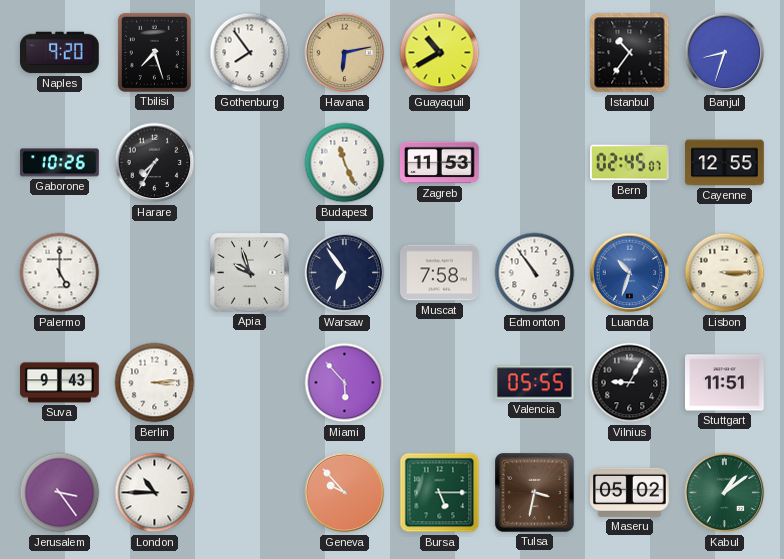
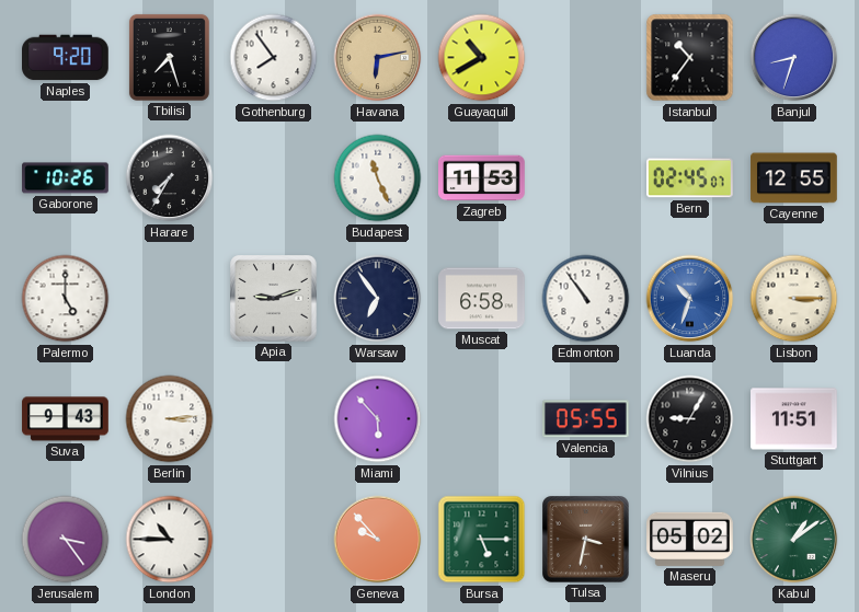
Apia: 9:57 -> 9:12 (274, 299)
Muscat: 7:58 -> 6:58 (482, 299)
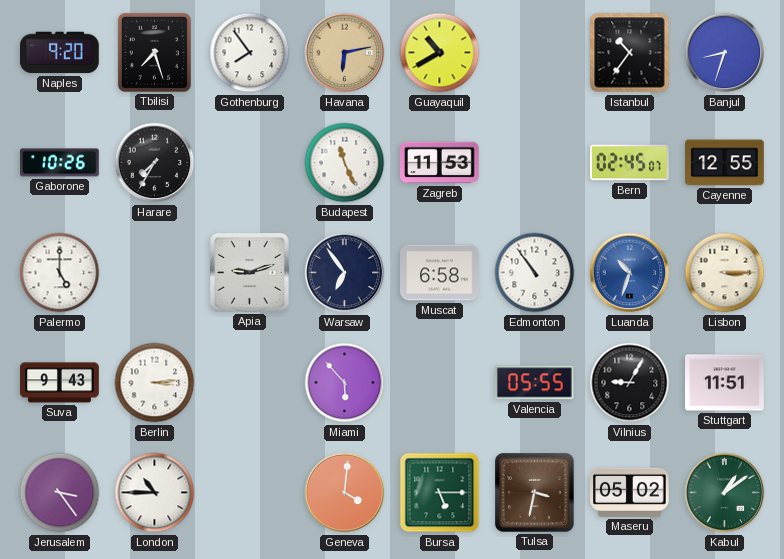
Geneva: 9:53 -> 4:01 (345, 493)
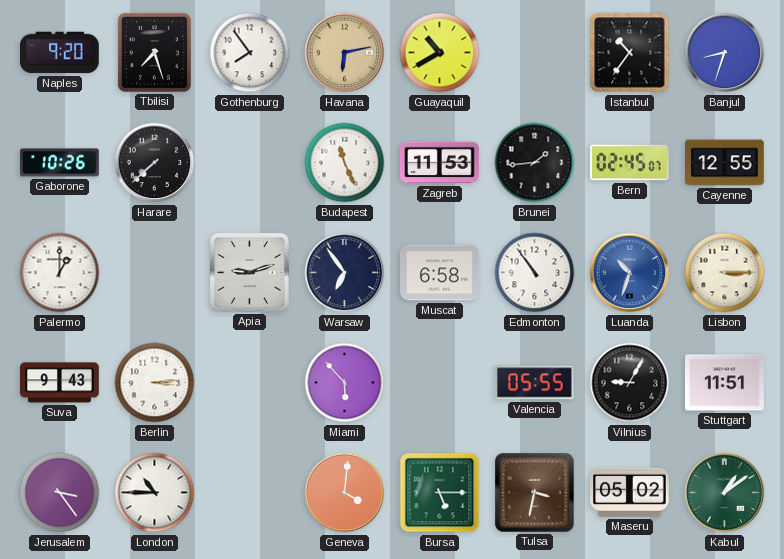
Harare: 7:35 -> 7:38 (155, 163)
Brunei: none -> 1:44 (535, 163)
Palermo: 5:00 -> 1:00 (60, 273)
